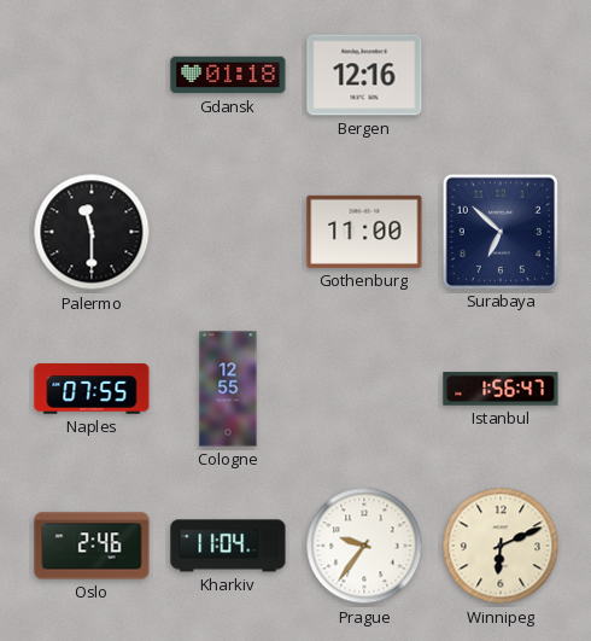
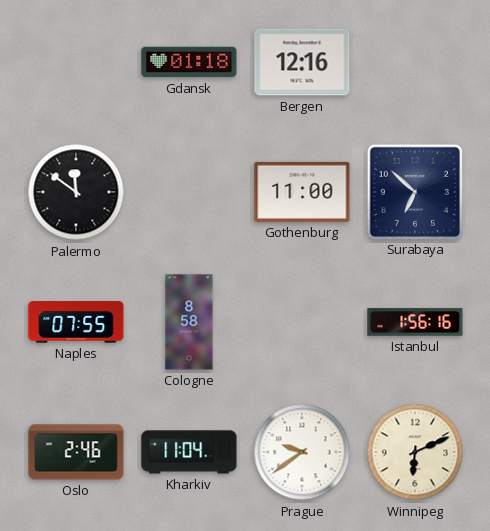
Palermo: 11:30 -> 11:51 (76, 192)
Cologne: 12:55 -> 8:58 (189, 322)
Istanbul: 1:56:47 -> 1:56:16 (415, 322)
Prague: 9:36 -> 9:39 (302, 452)
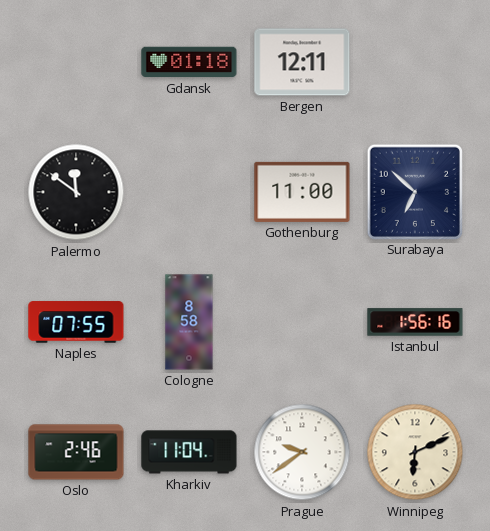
Bergen: 12:16 -> 12:11 (302, 62)
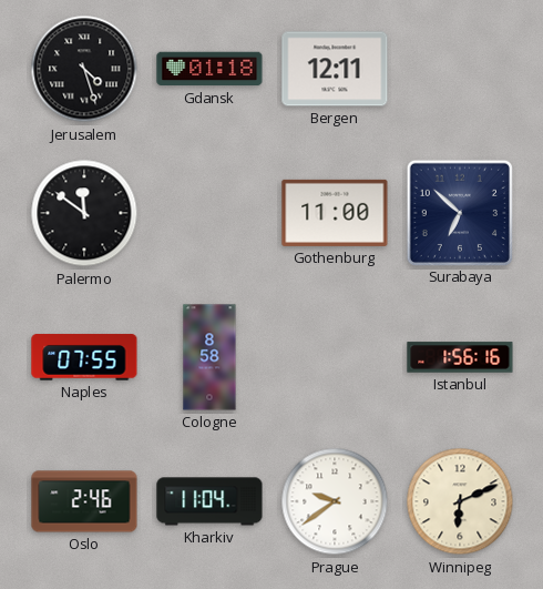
Jerusalem: none -> 4:27 (84, 69)
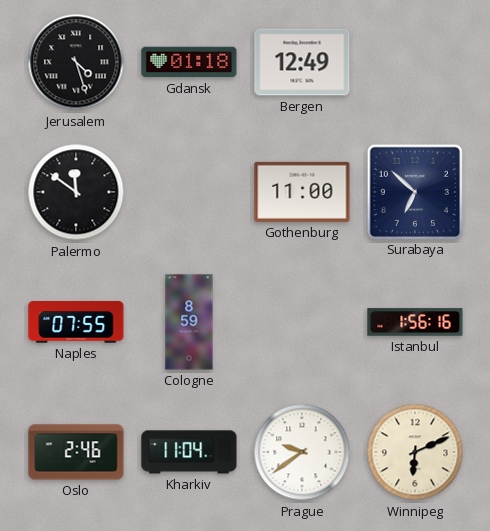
Bergen: 12:11 -> 12:49 (302, 62)
Cologne: 8:58 -> 8:59 (189, 322)
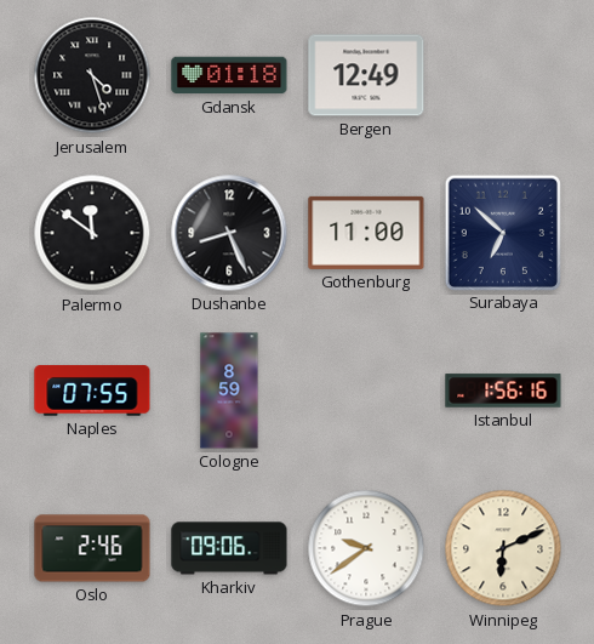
Dushanbe: none -> 8:26 (229, 233)
Kharkiv: 11:04 -> 09:06 (229, 548)
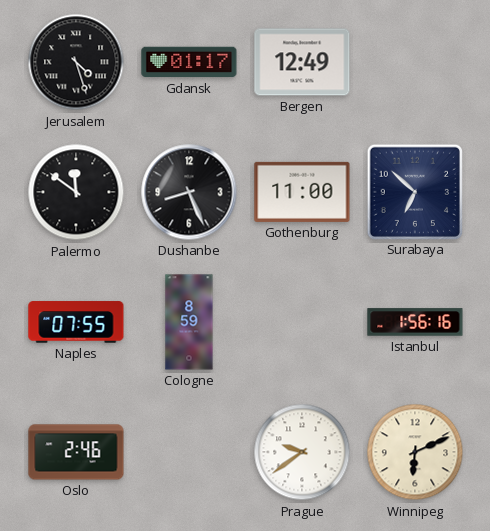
Gdansk: 01:18 -> 01:17 (189, 62)
Kharkiv: 09:06 -> none (229, 548)
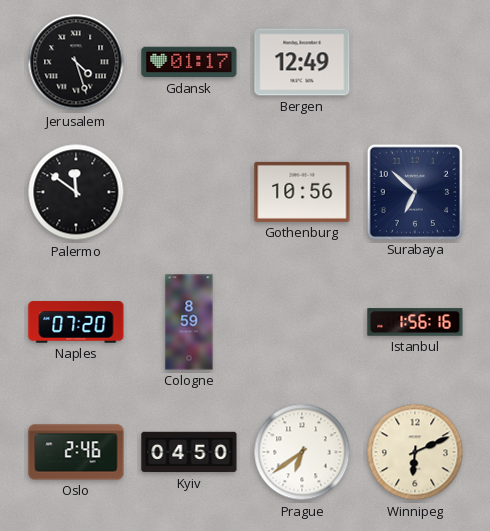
Dushanbe: 8:26 -> none (189, 192)
Gothenburg: 11:00 -> 10:56 (302, 192)
Naples: 07:55 -> 07:20 (76, 322)
Kyiv: none -> 04:50 (189, 452)
Prague: 9:39 -> 6:39 (302, 452)
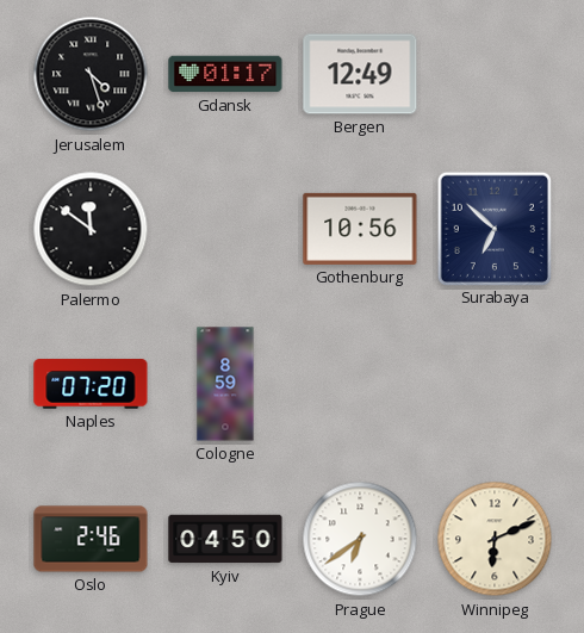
Istanbul: 1:56 -> none (415, 322)
